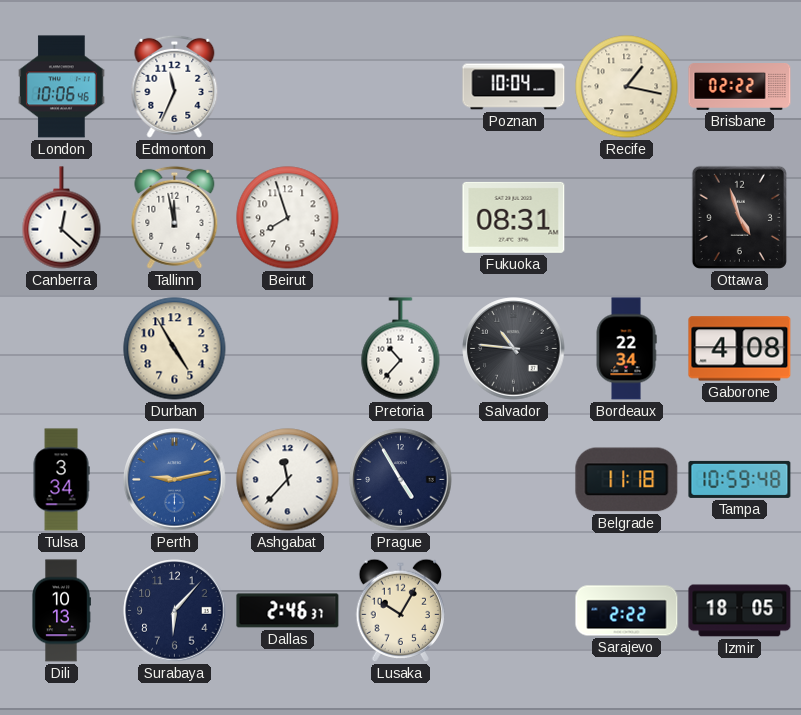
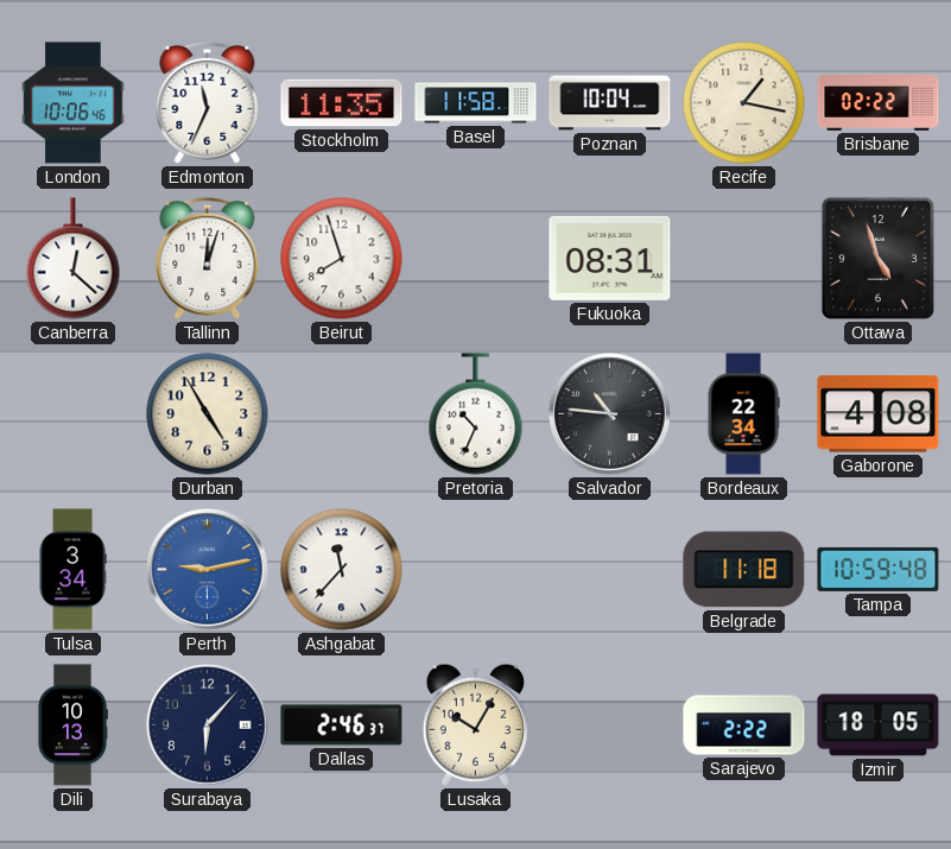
Stockholm: none -> 11:35 (342, 103)
Basel: none -> 11:58 (476, 103)
Tallinn: 11:58 -> 12:03 (208, 258)
Pretoria: 10:37 -> 10:34 (476, 414)
Prague: 4:55 -> none (401, 480)
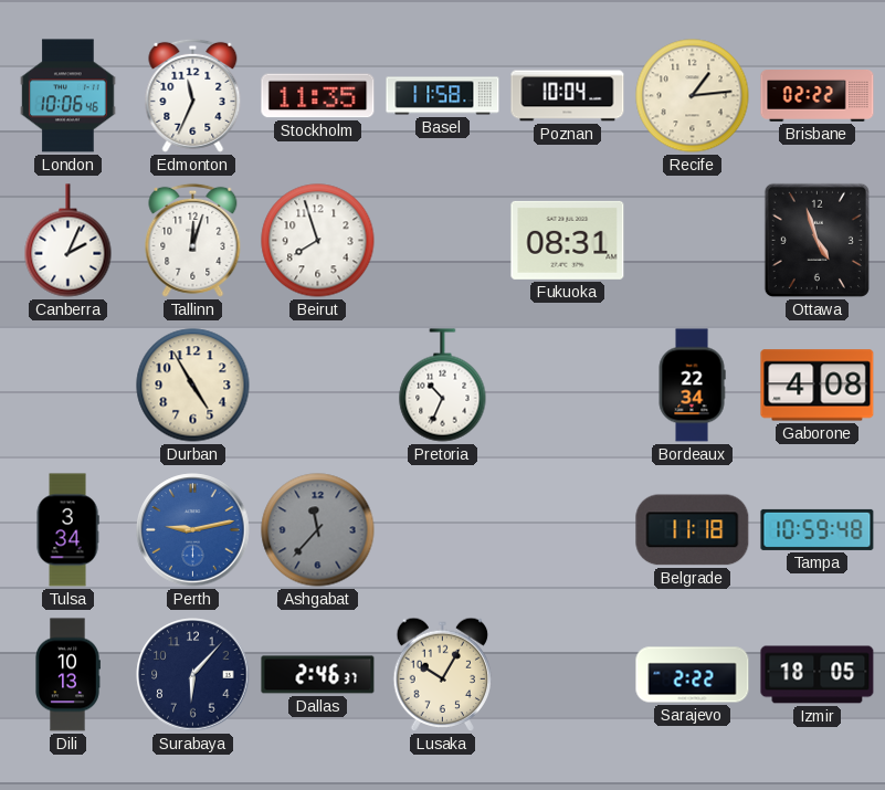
Recife: 1:17 -> 1:14 (693, 96)
Canberra: 12:22 -> 2:04 (69, 241)
Salvador: 10:46 -> none (610, 414)
Ashgabat dial: white -> grey (318, 530)
